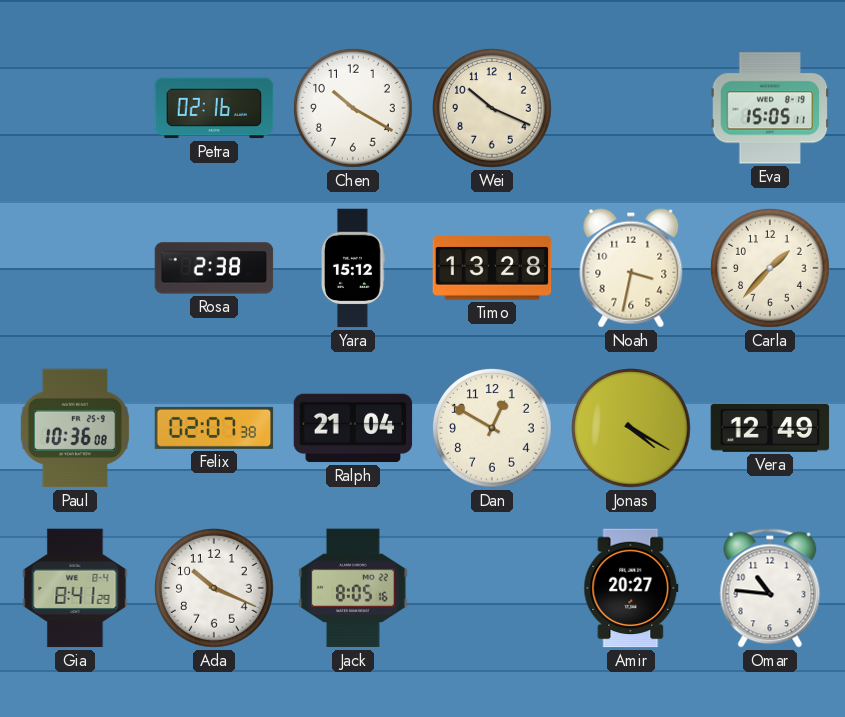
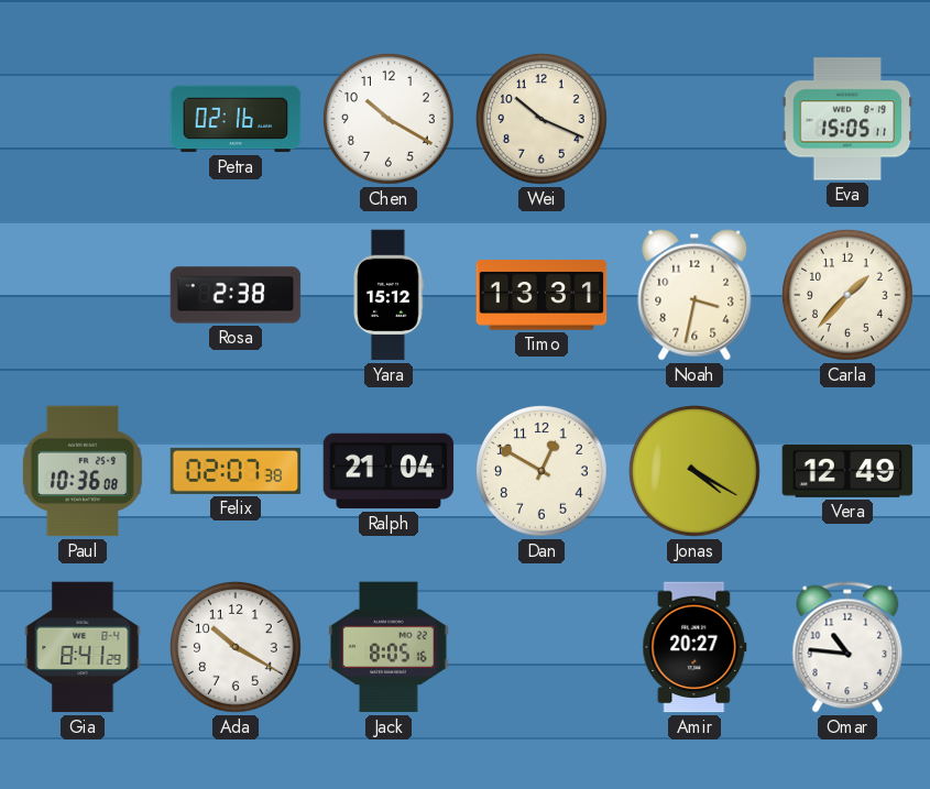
Timo: 13:28 -> 13:31 (541, 295)
Ada: 10:19 -> 10:20 (237, 648)
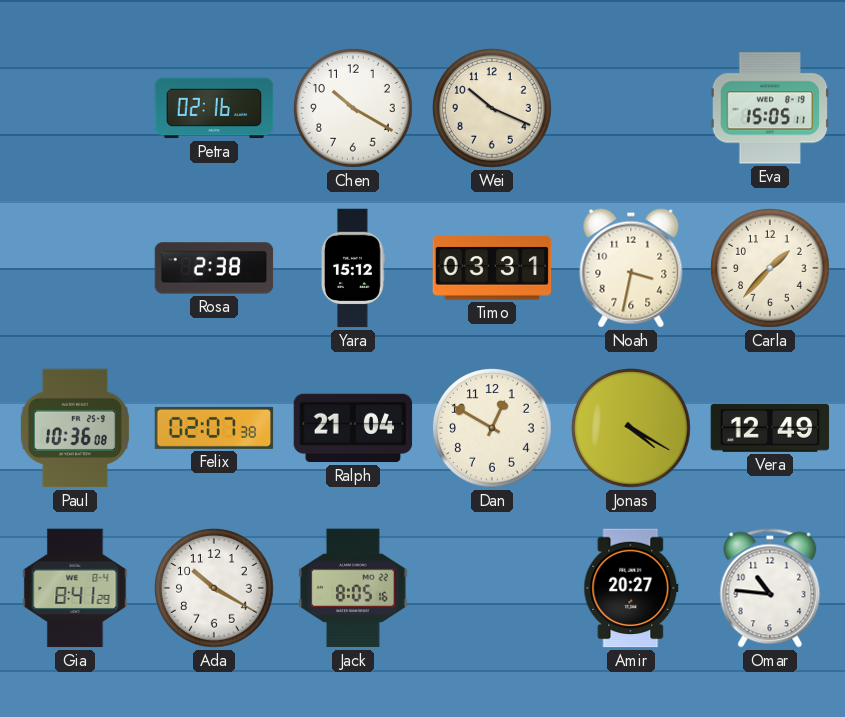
Timo: 13:31 -> 03:31 (492, 268)
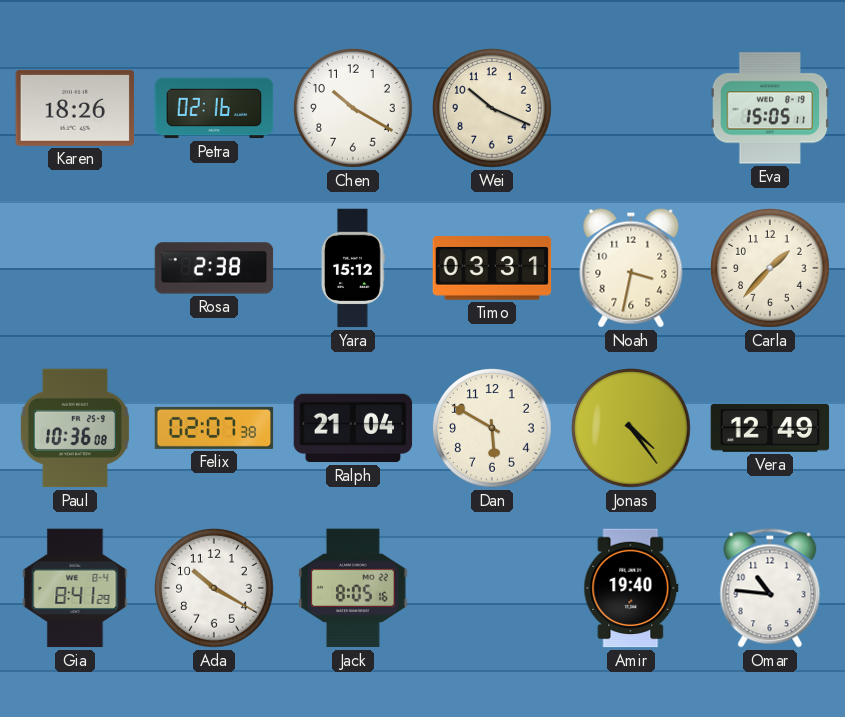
Karen: none -> 18:26 (75, 108)
Dan: 12:50 -> 5:50 (493, 429)
Jonas: 4:20 -> 4:24 (632, 429)
Amir: 20:27 -> 19:40 (631, 588)
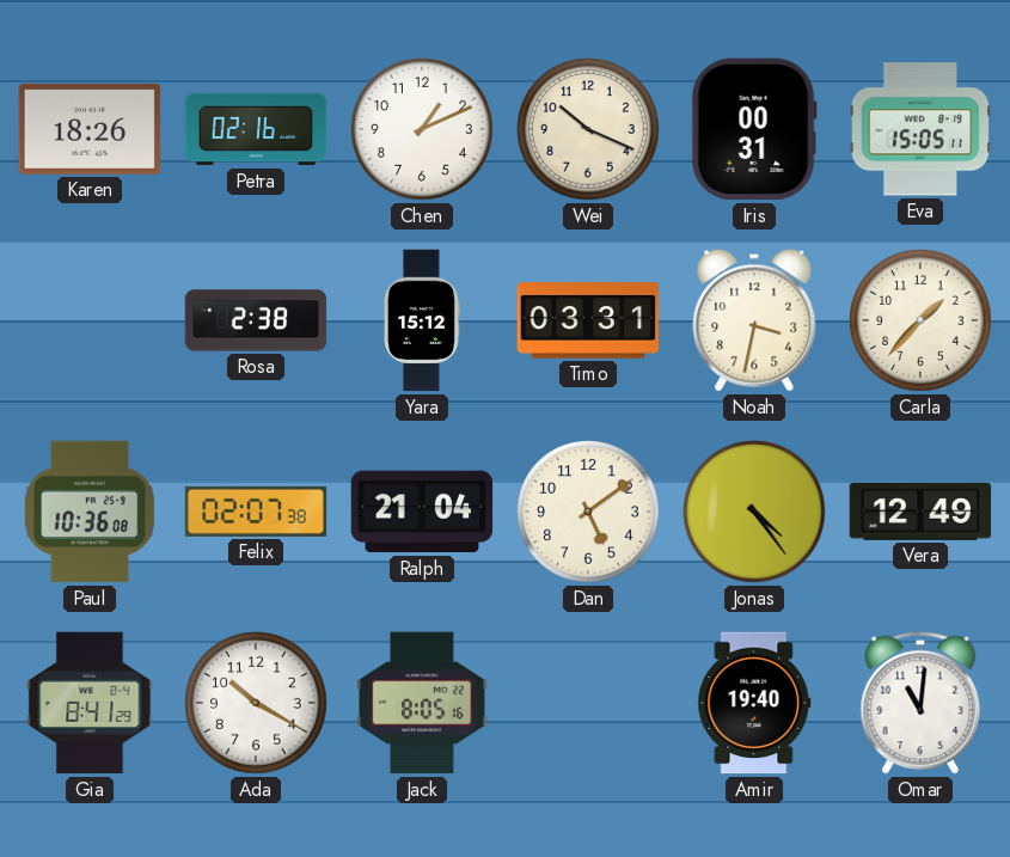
Chen: 10:20 -> 1:11 (423, 130)
Iris: none -> 00:31 (754, 129)
Dan: 5:50 -> 5:09 (589, 513)
Omar: 10:46 -> 11:01 (920, 703)
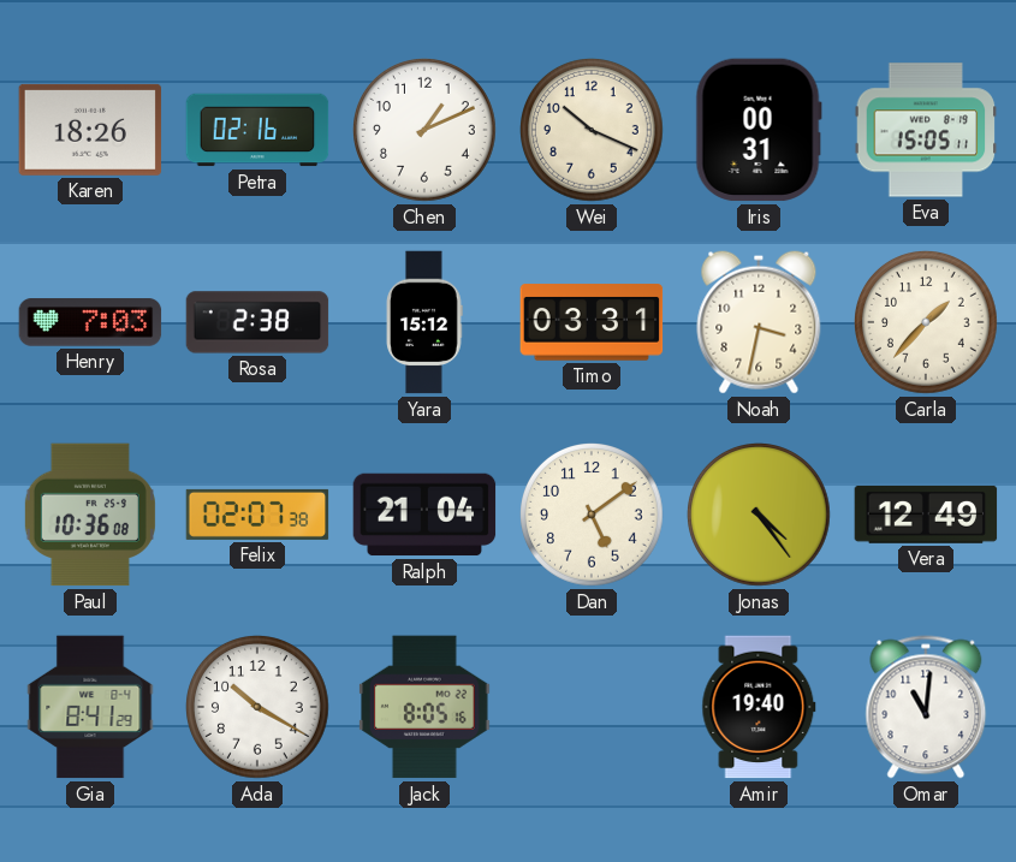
Henry: none -> 7:03 (90, 322)
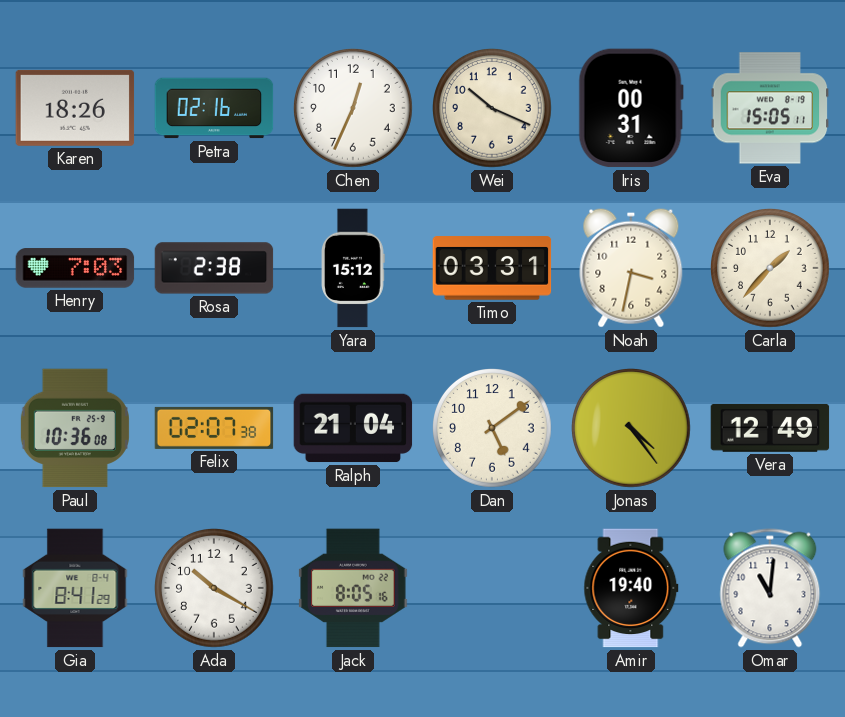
Chen: 1:11 -> 12:34 (354, 109)
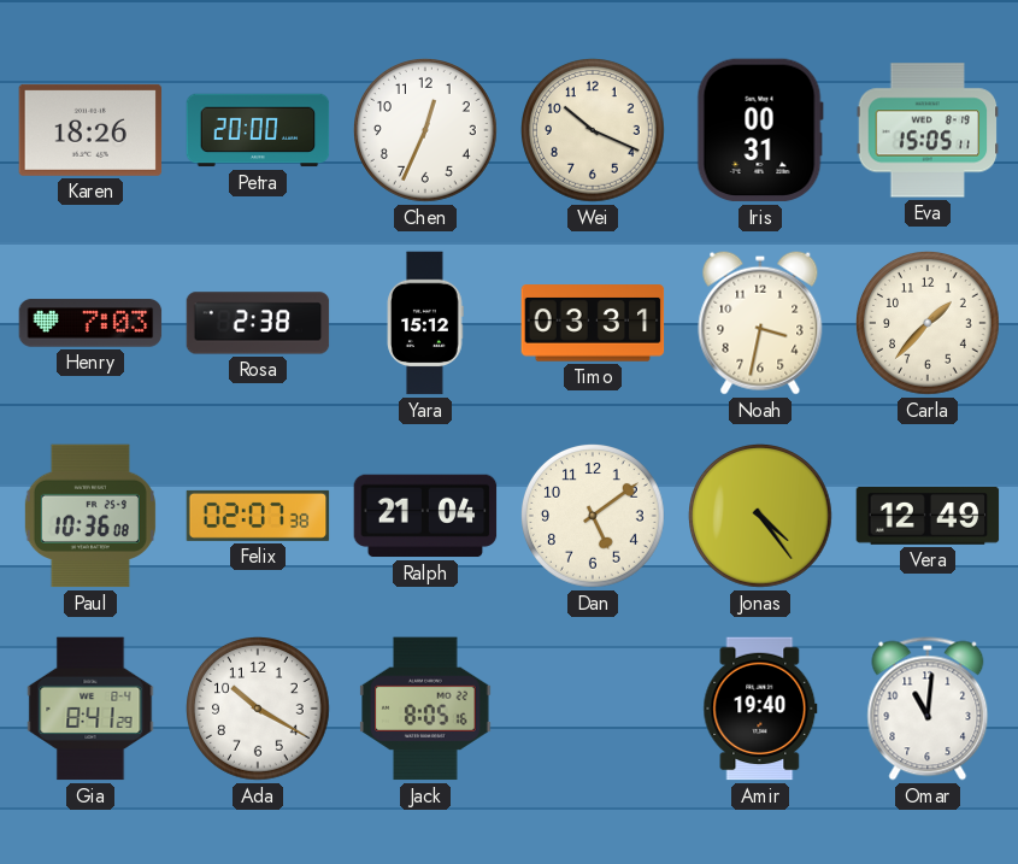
Petra: 02:16 -> 20:00 (258, 130)
